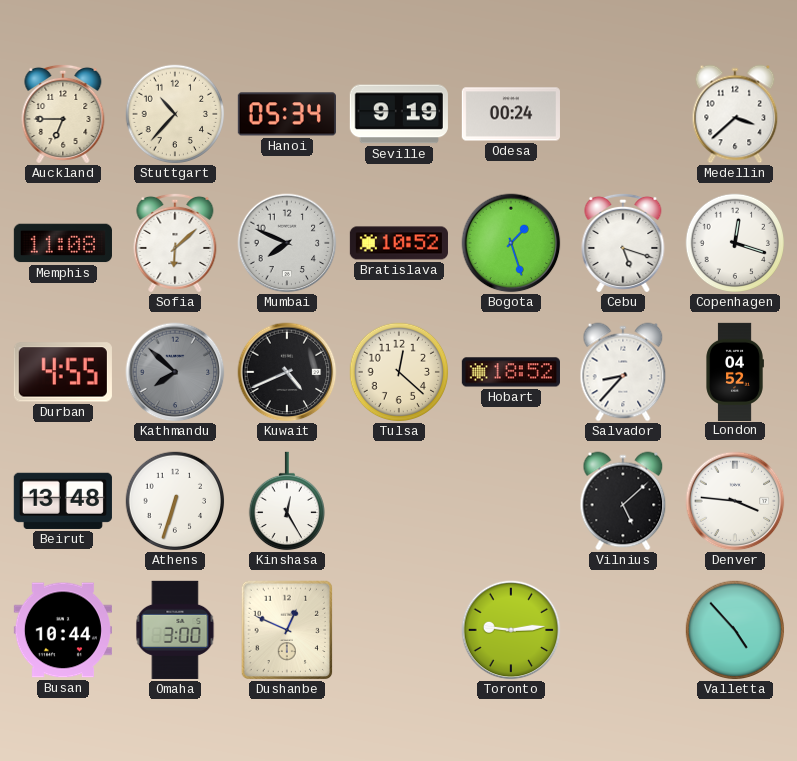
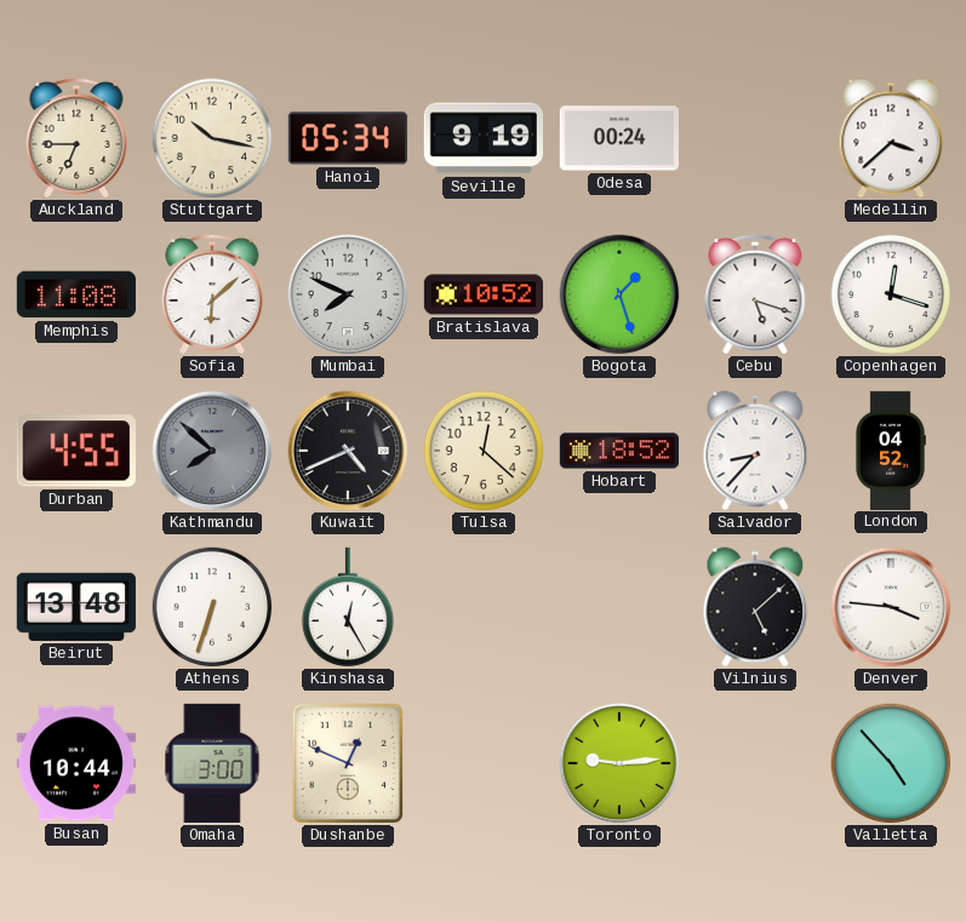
Stuttgart: 10:37 -> 10:17 (212, 138)
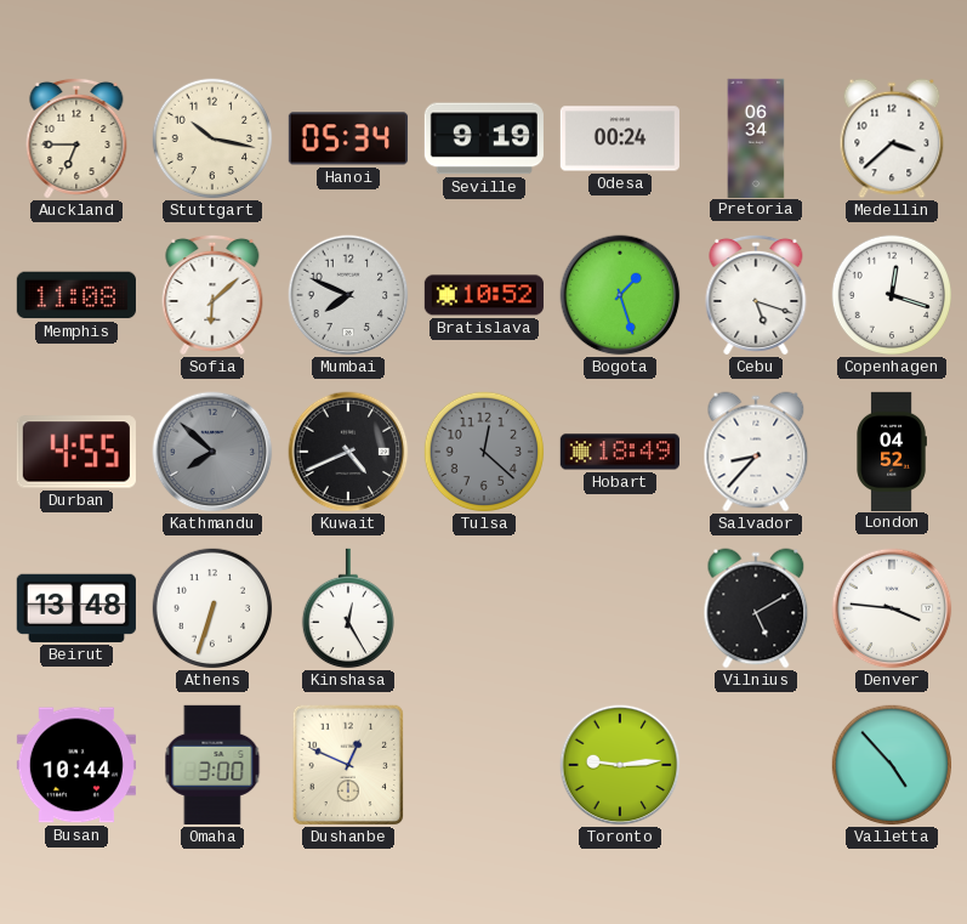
Pretoria: none -> 06:34 (756, 137)
Tulsa dial: cream -> grey (484, 452)
Hobart: 18:52 -> 18:49 (620, 452)
Vilnius: 5:08 -> 5:10 (756, 608)
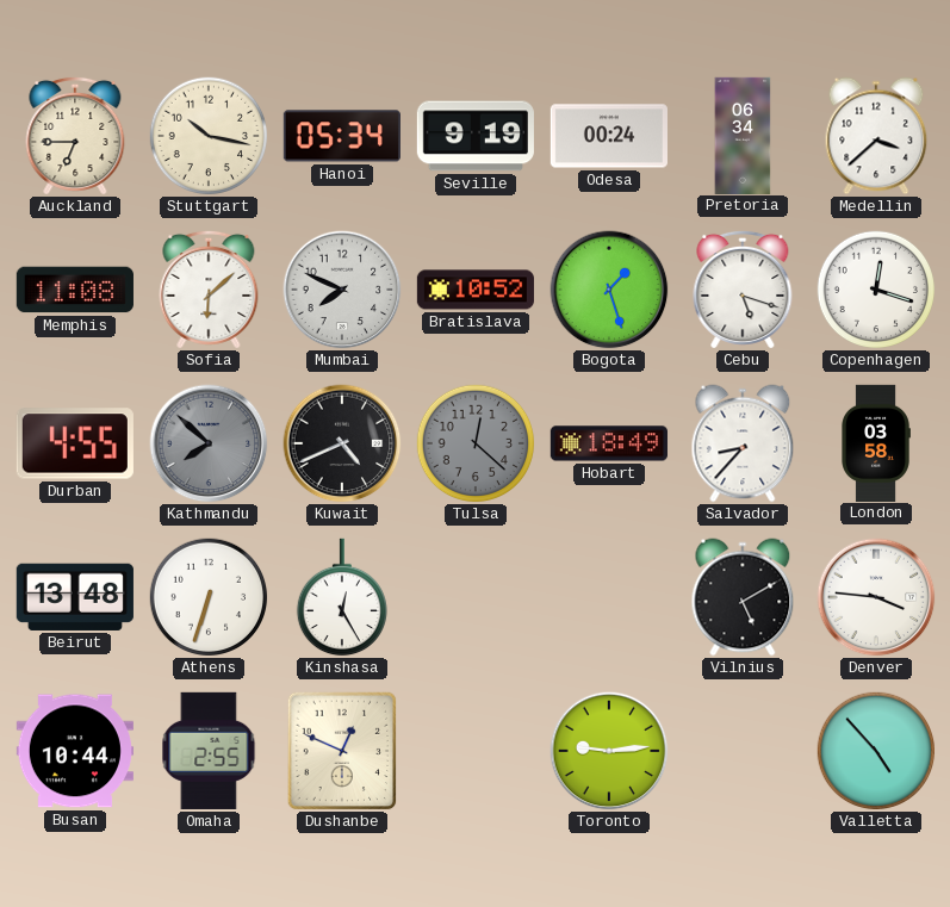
London: 04:52 -> 03:58 (876, 442)
Omaha: 3:00 -> 2:55 (209, 751)
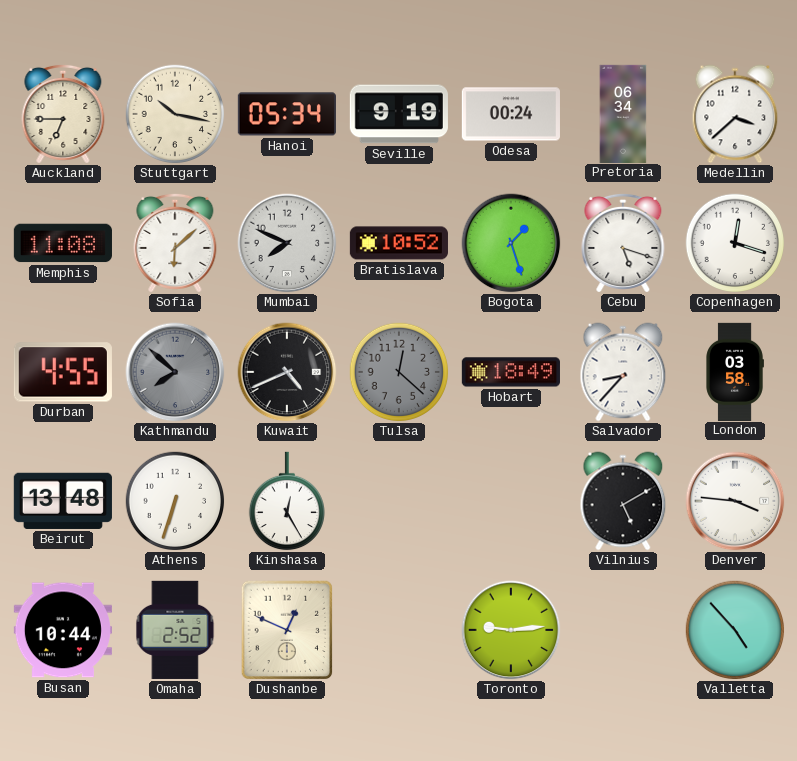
Omaha: 2:55 -> 2:52 (175, 630)
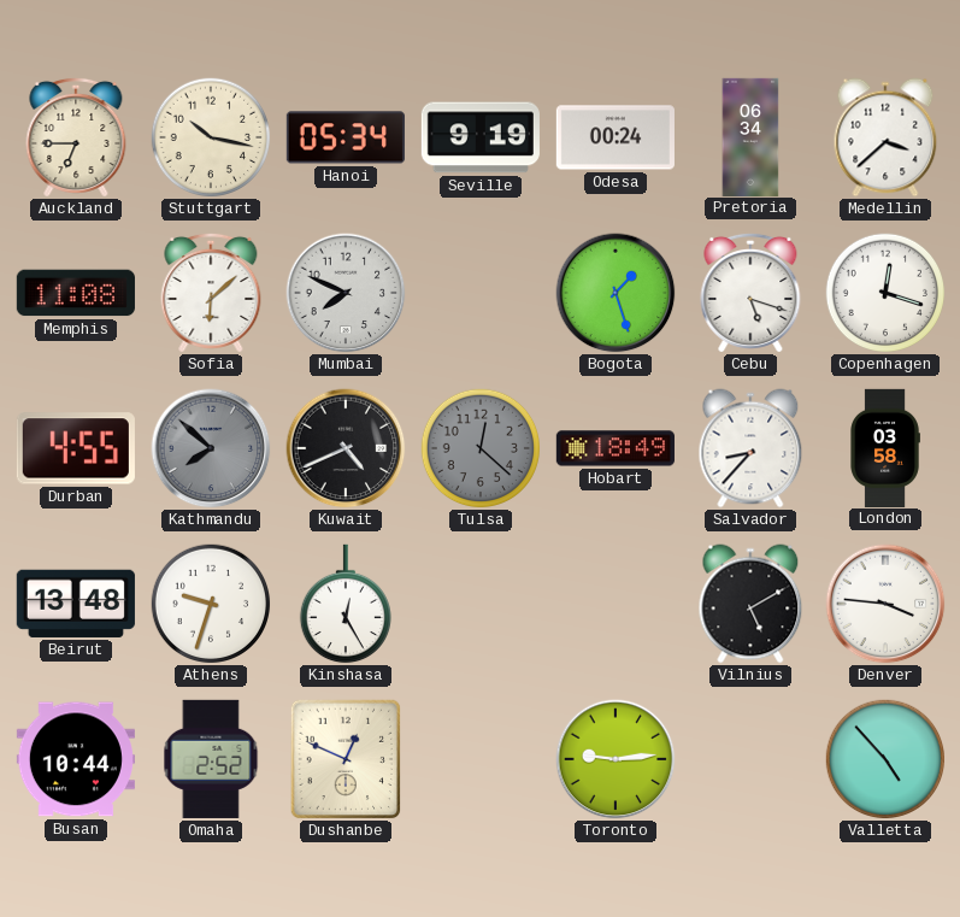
Bratislava: 10:52 -> none (399, 243)
Athens: 6:33 -> 9:33 (211, 604)
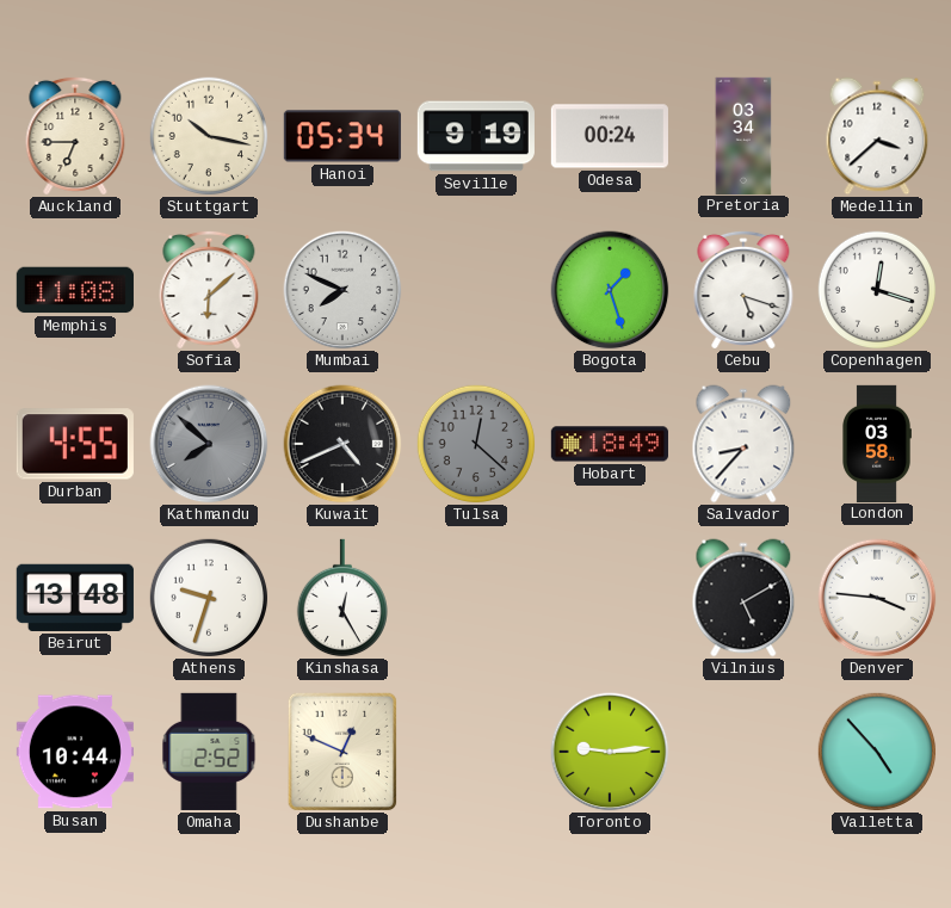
Pretoria: 06:34 -> 03:34 (743, 135)
